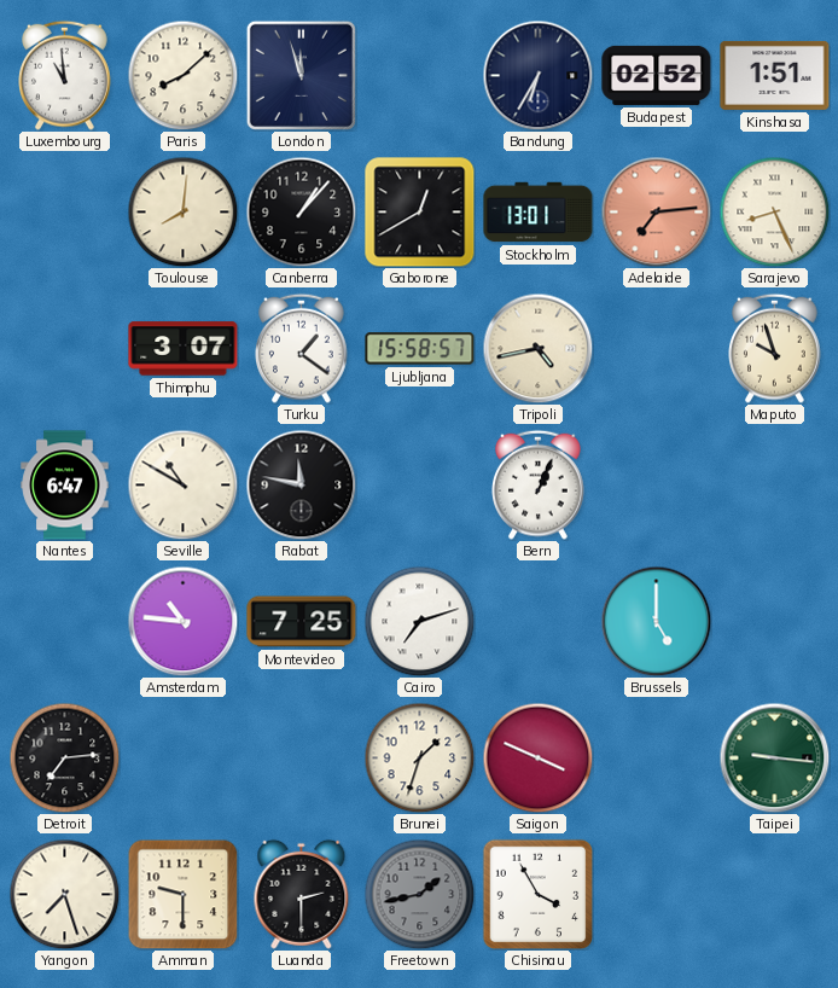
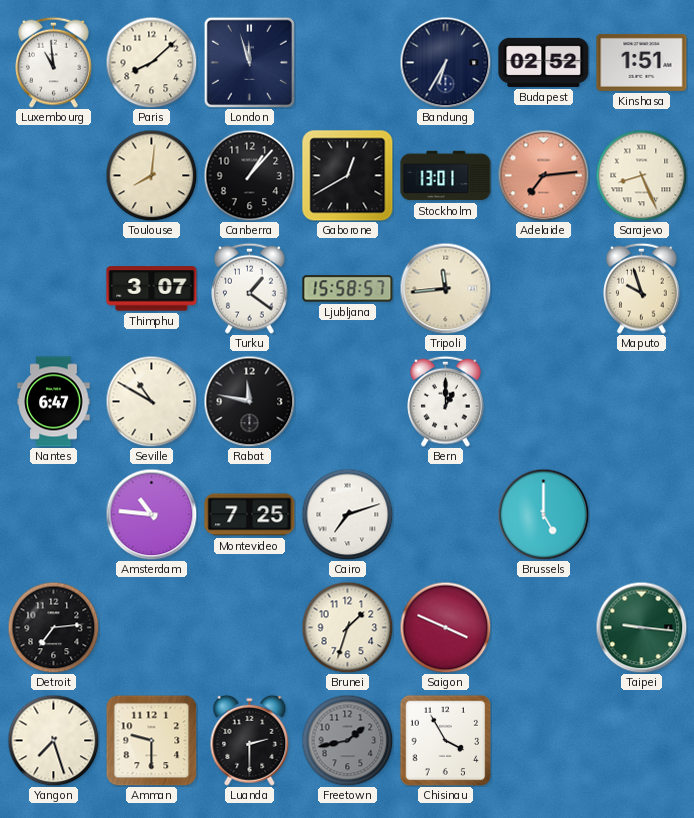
Tripoli: 4:43 -> 11:44 (445, 288)
Bern: 1:04 -> 1:00 (446, 401)
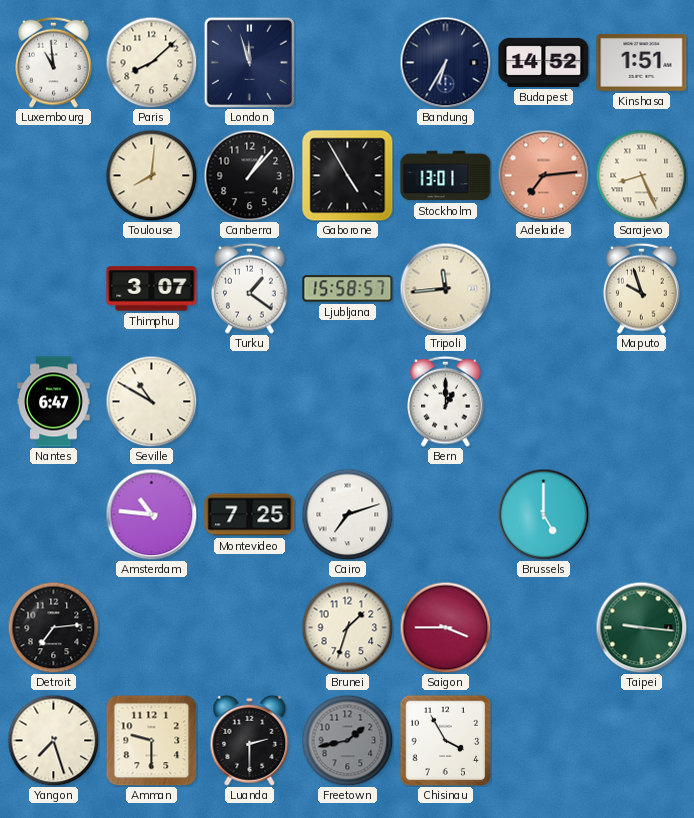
Budapest: 02:52 -> 14:52 (544, 62)
Gaborone: 12:40 -> 4:55 (348, 176)
Rabat: 11:47 -> none (249, 401)
Saigon: 3:49 -> 3:45 (445, 627)
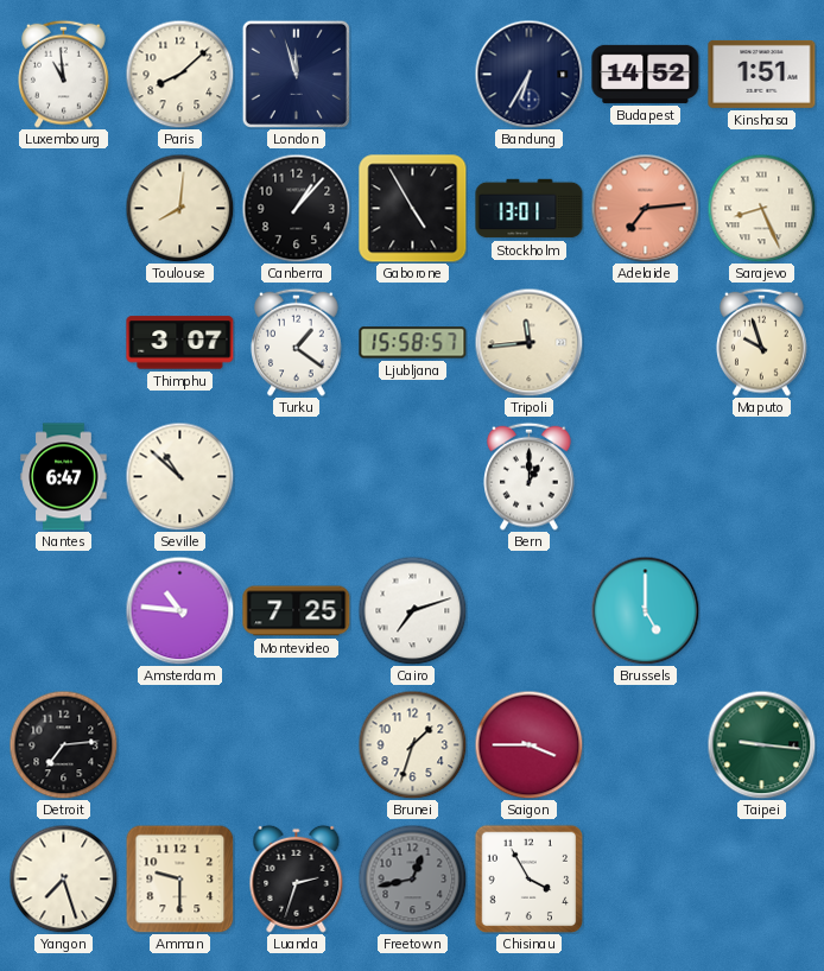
Seville: 10:50 -> 10:52 (179, 476)
Luanda: 2:30 -> 2:33 (297, 878)
Freetown: 1:43 -> 12:43 (412, 878)
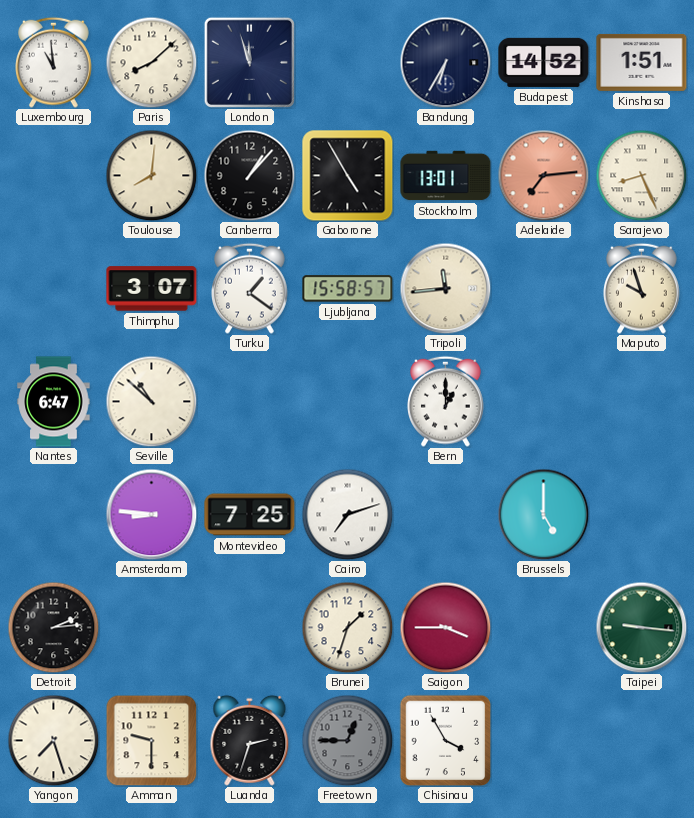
Amsterdam: 10:46 -> 8:46 (151, 514)
Detroit: 7:14 -> 2:14 (53, 627)
Freetown: 12:43 -> 12:45 (347, 740)
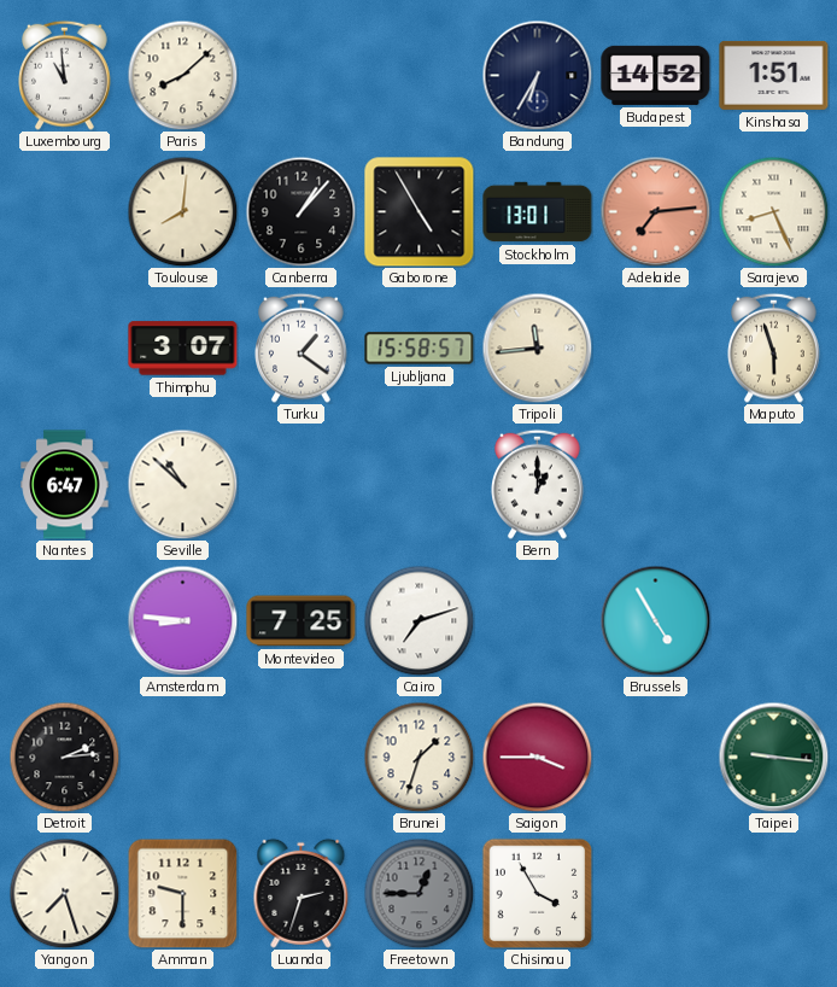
London: 11:57 -> none (249, 62)
Maputo: 9:57 -> 5:57 (774, 348)
Brussels: 5:00 -> 4:55 (655, 620)
